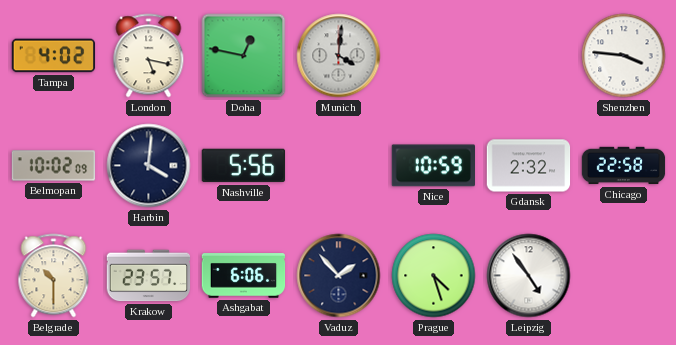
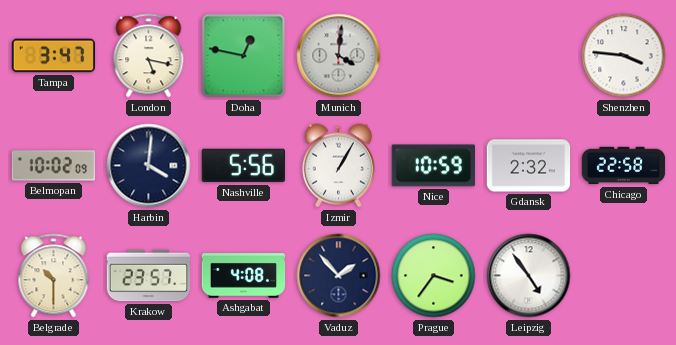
Tampa: 4:02 -> 3:47 (54, 56)
Izmir: none -> 1:05 (338, 166)
Ashgabat: 6:06 -> 4:08 (244, 276)
Prague: 4:27 -> 3:36 (434, 276)
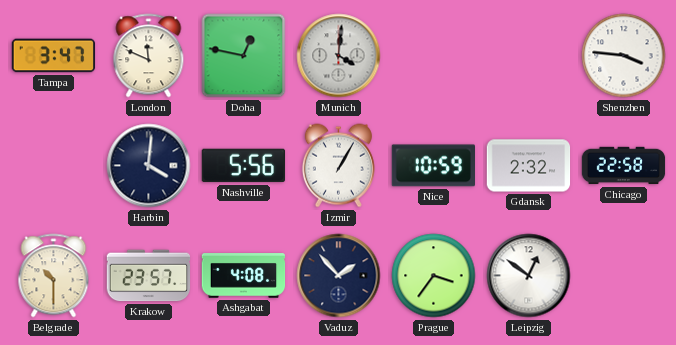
London: 5:17 -> 11:49 (149, 56)
Belmopan: 10:02 -> none (54, 166)
Leipzig: 4:54 -> 12:51 (529, 276)
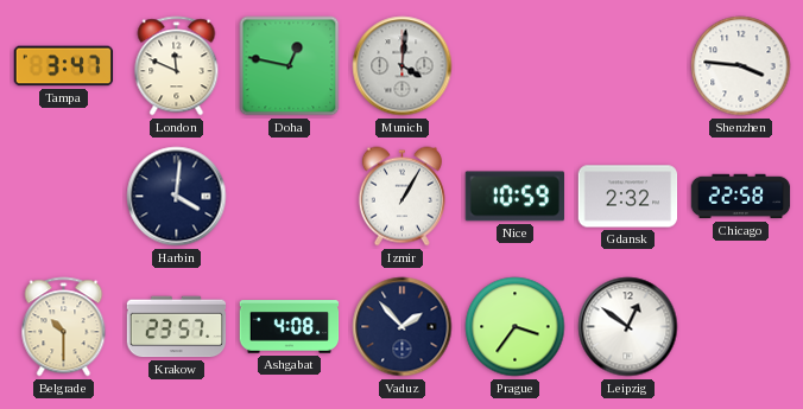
Nashville: 5:56 -> none (244, 166)
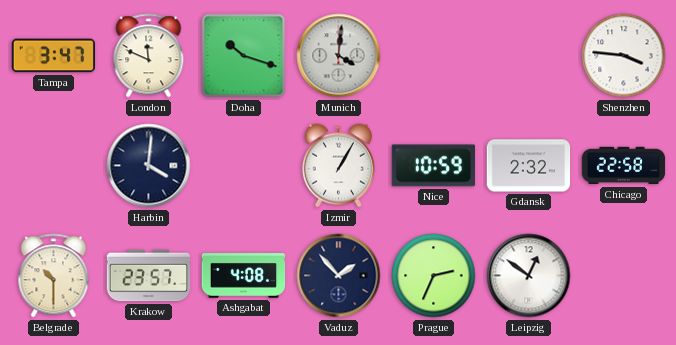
Doha: 12:47 -> 10:18 (244, 56)
Prague: 3:36 -> 2:34 (434, 276)
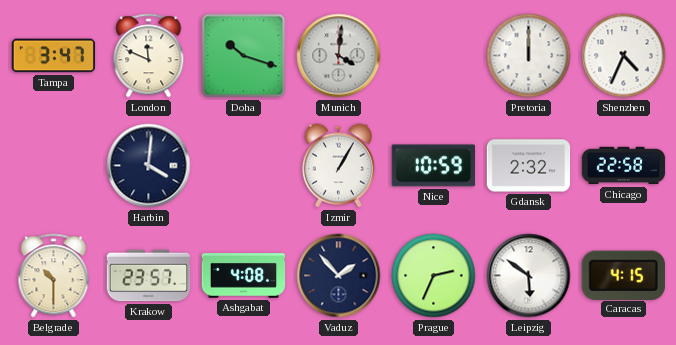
Pretoria: none -> 12:00 (529, 56)
Shenzhen: 3:46 -> 4:34 (624, 56)
Leipzig: 12:51 -> 5:51 (529, 276)
Caracas: none -> 4:15 (623, 275)
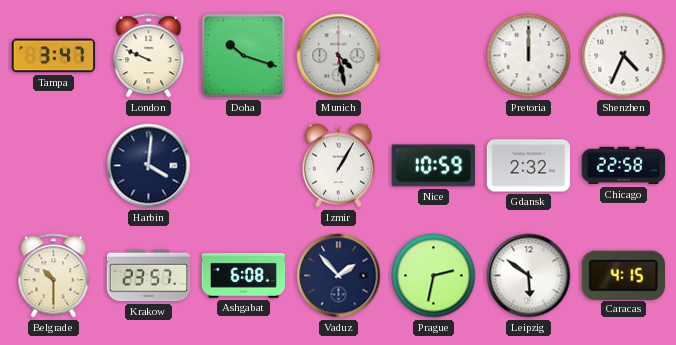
London: 11:49 -> 9:49 (149, 56)
Munich: 4:01 -> 4:28 (339, 56)
Ashgabat: 4:08 -> 6:08 (244, 276)
Prague: 2:34 -> 2:32 (434, 276)
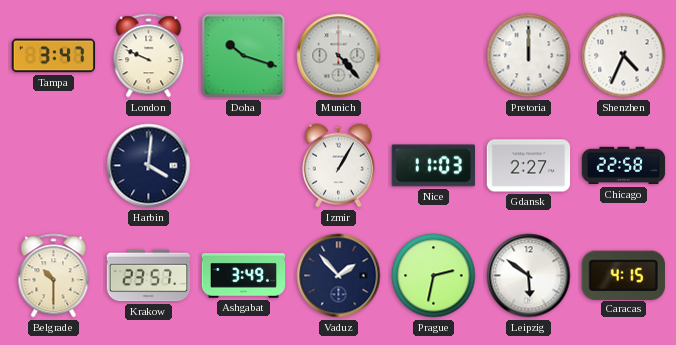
Munich: 4:28 -> 4:23 (339, 56)
Nice: 10:59 -> 11:03 (433, 166)
Gdansk: 2:32 -> 2:27 (529, 166)
Ashgabat: 6:08 -> 3:49 (244, 276)
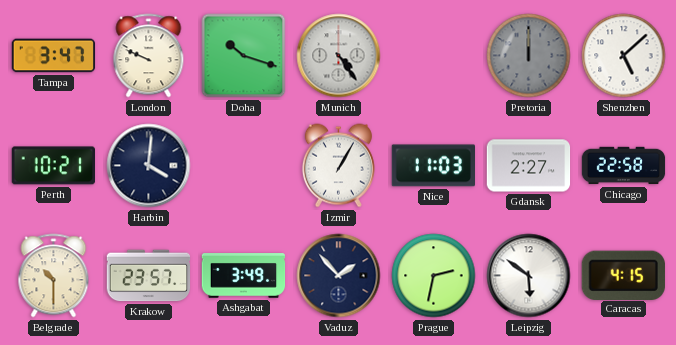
Munich: 4:23 -> 4:24 (339, 56)
Pretoria dial: white -> grey (529, 56)
Shenzhen: 4:34 -> 5:08 (624, 56)
Perth: none -> 10:21 (53, 166)
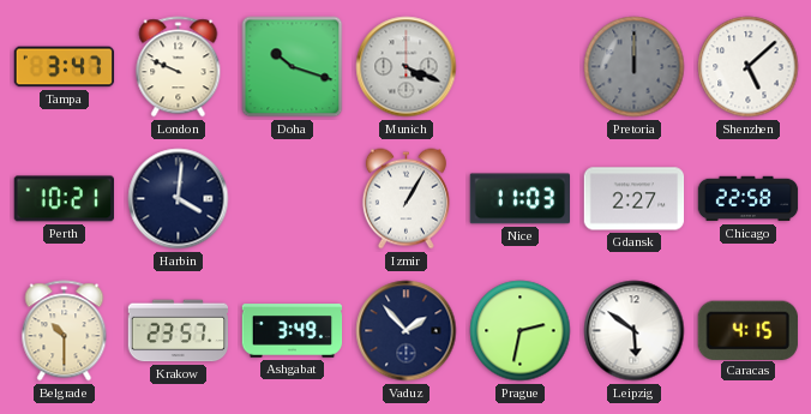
Munich: 4:24 -> 4:19 (407, 67)
